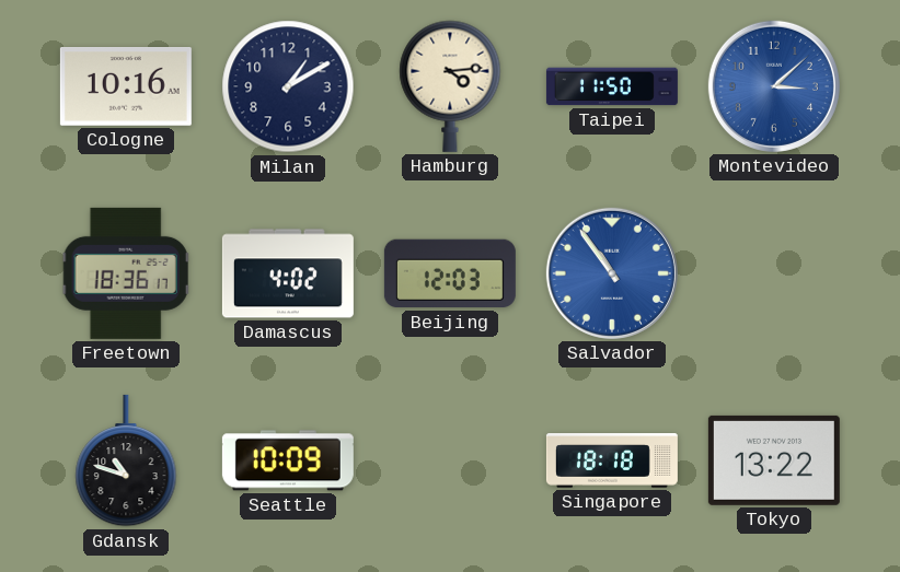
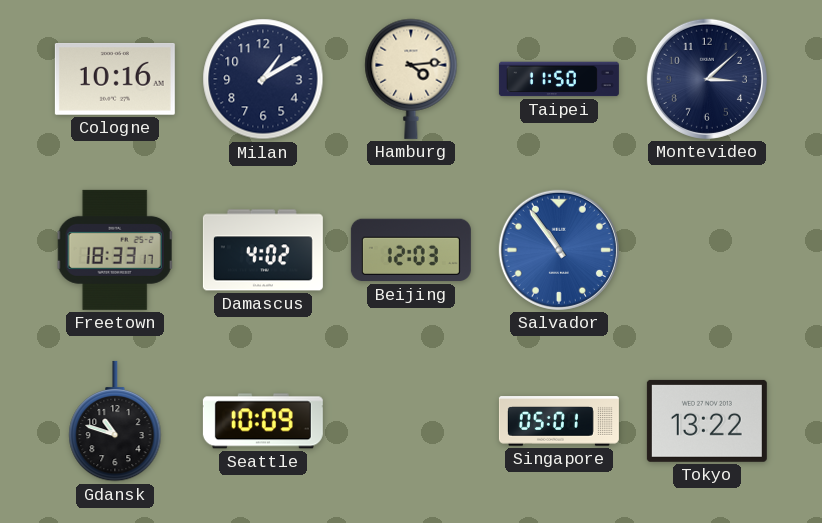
Montevideo dial: blue -> navy (707, 79)
Freetown: 18:36 -> 18:33 (115, 250)
Singapore: 18:18 -> 05:01 (559, 421)
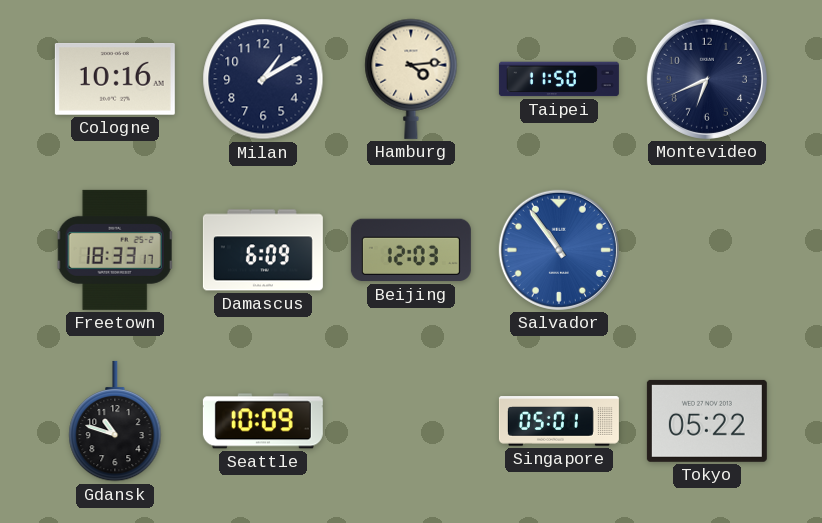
Montevideo: 3:08 -> 6:41 (707, 79)
Damascus: 4:02 -> 6:09 (263, 250)
Tokyo: 13:22 -> 05:22 (707, 421)
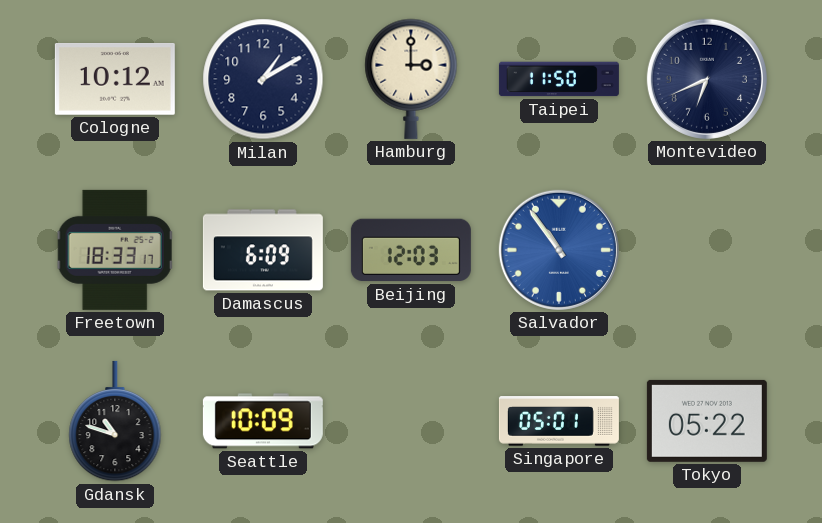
Cologne: 10:16 -> 10:12 (115, 80)
Hamburg: 4:14 -> 3:00 (411, 79)
